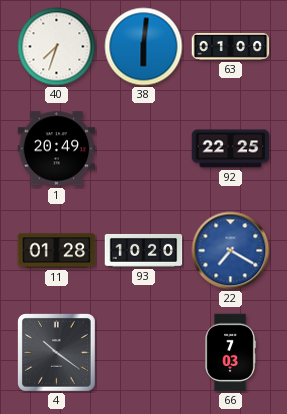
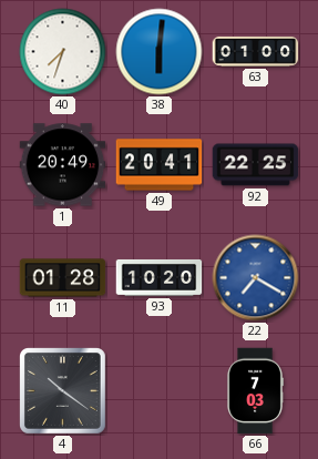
49: none -> 20:41 (160, 165)
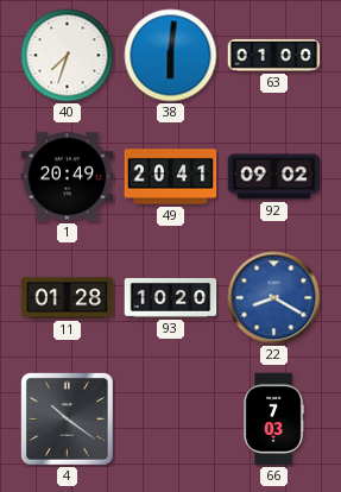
92: 22:25 -> 09:02 (274, 177)
22: 7:20 -> 8:20 (274, 298)
